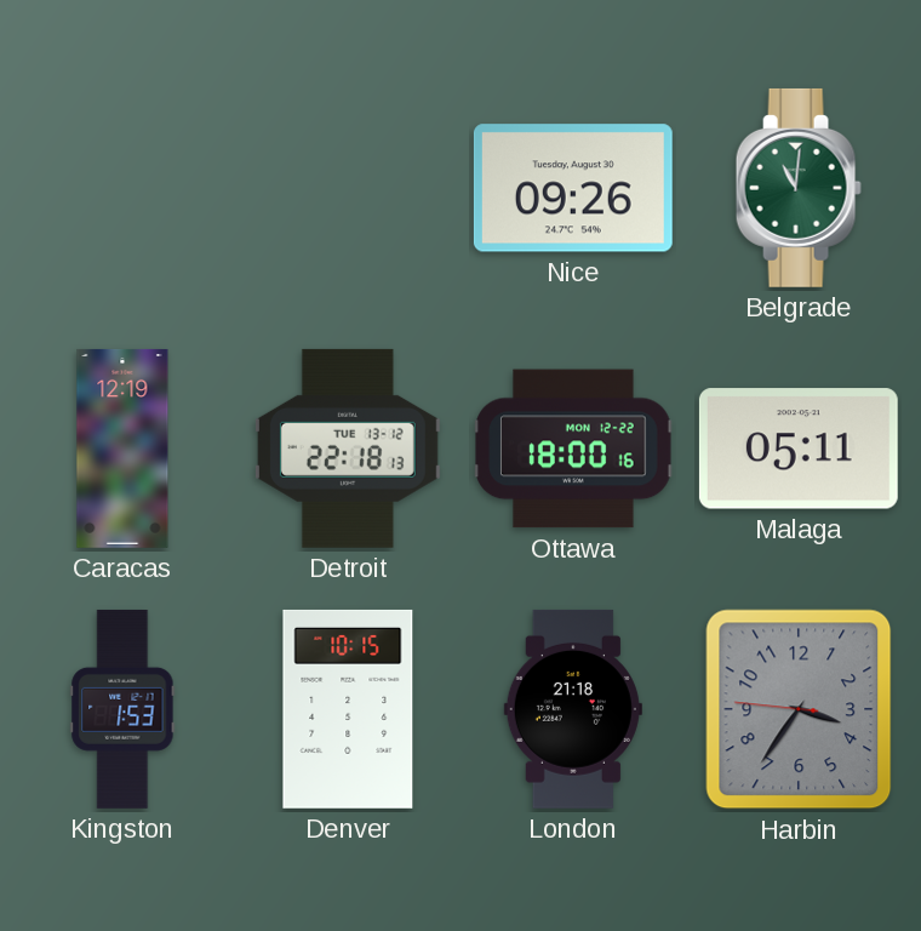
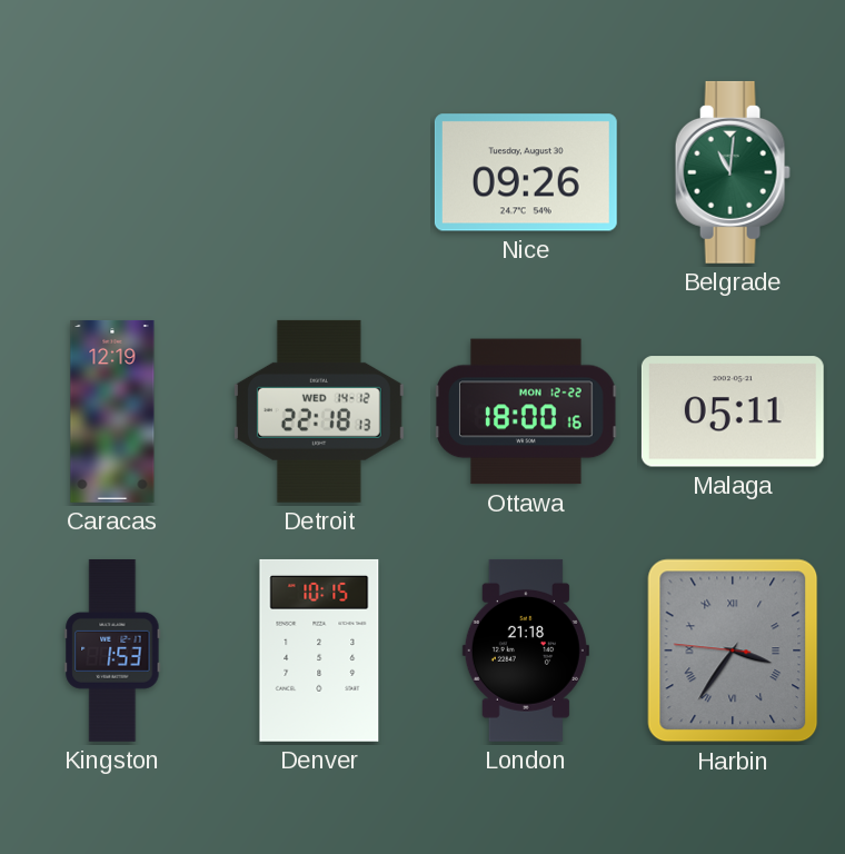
Detroit date: TUE 13-12 -> WED 14-12 (319, 411)
Harbin numerals: Arabic -> Roman (733, 651)
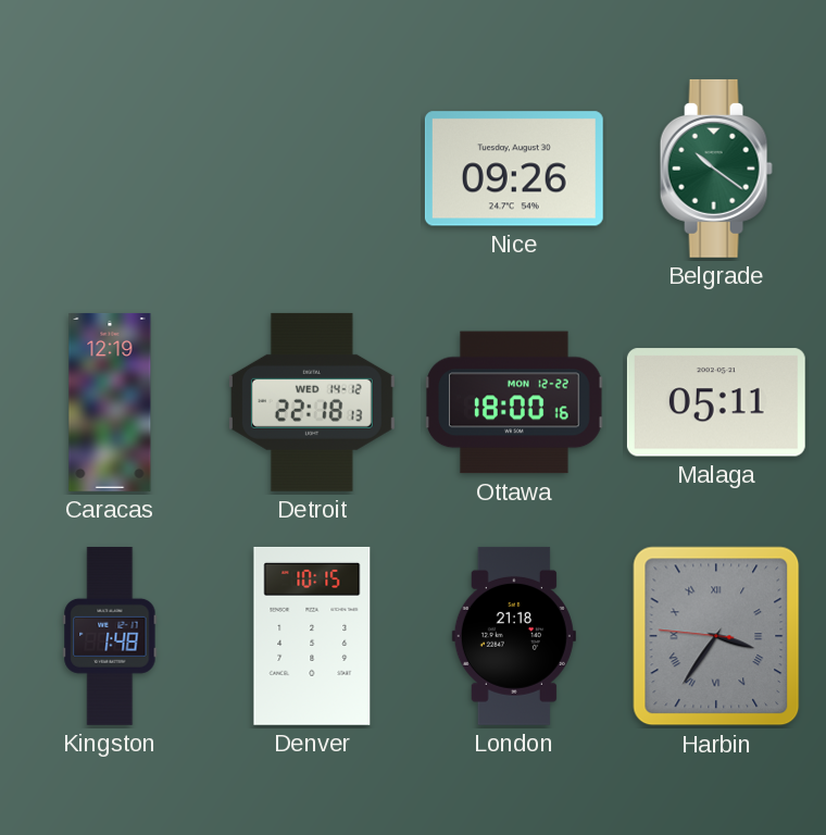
Belgrade: 11:01 -> 10:21 (716, 169)
Kingston: 1:53 -> 1:48 (110, 636)
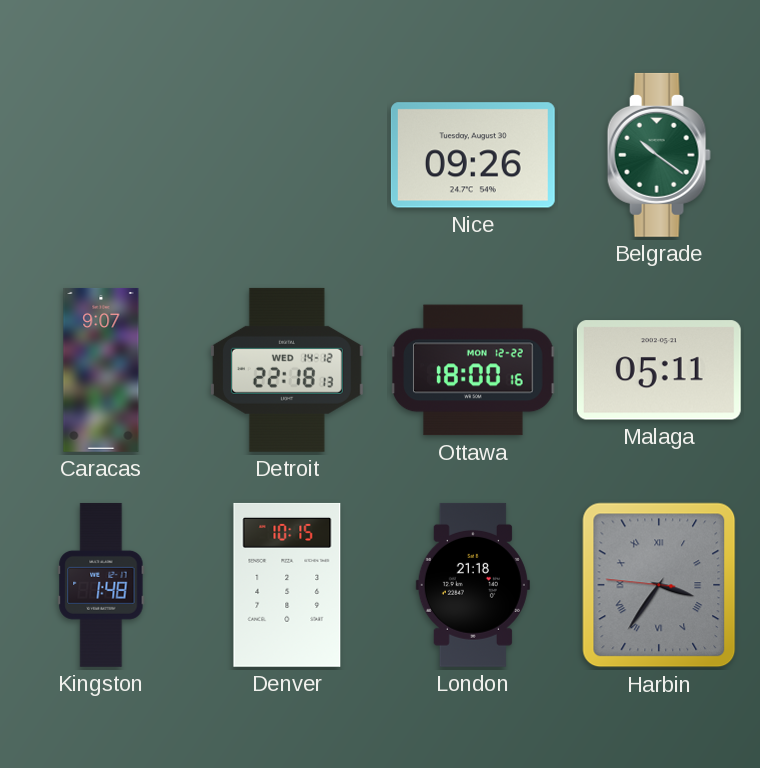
Caracas: 12:19 -> 9:07 (101, 370)
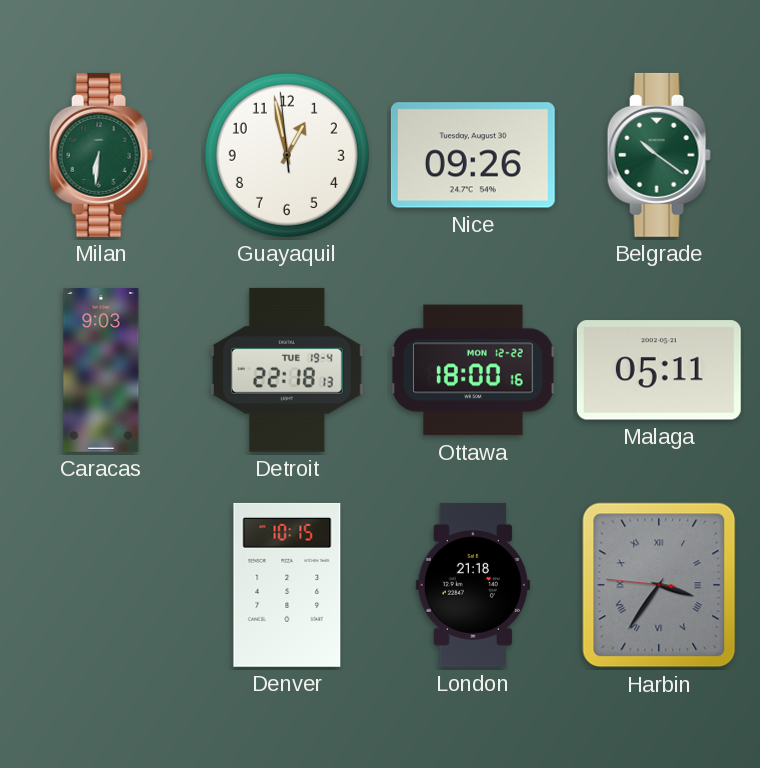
Milan: none -> 6:31 (101, 155)
Guayaquil: none -> 12:57 (287, 155)
Caracas: 9:07 -> 9:03 (101, 370)
Detroit date: WED 14-12 -> TUE 19-4 (287, 370)
Kingston: 1:48 -> none (101, 585)
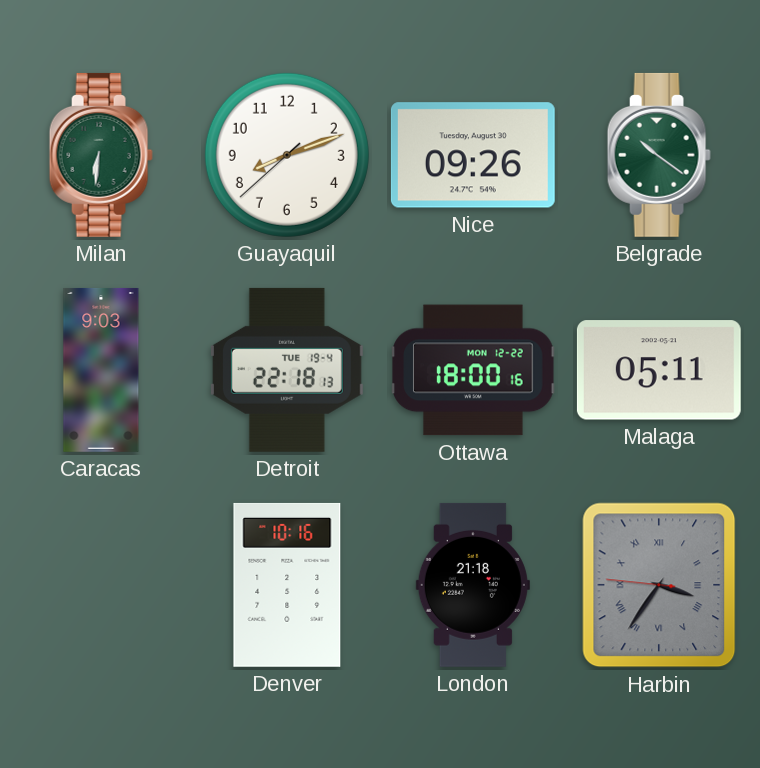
Guayaquil: 12:57 -> 8:11 (287, 155)
Denver: 10:15 -> 10:16 (287, 585)
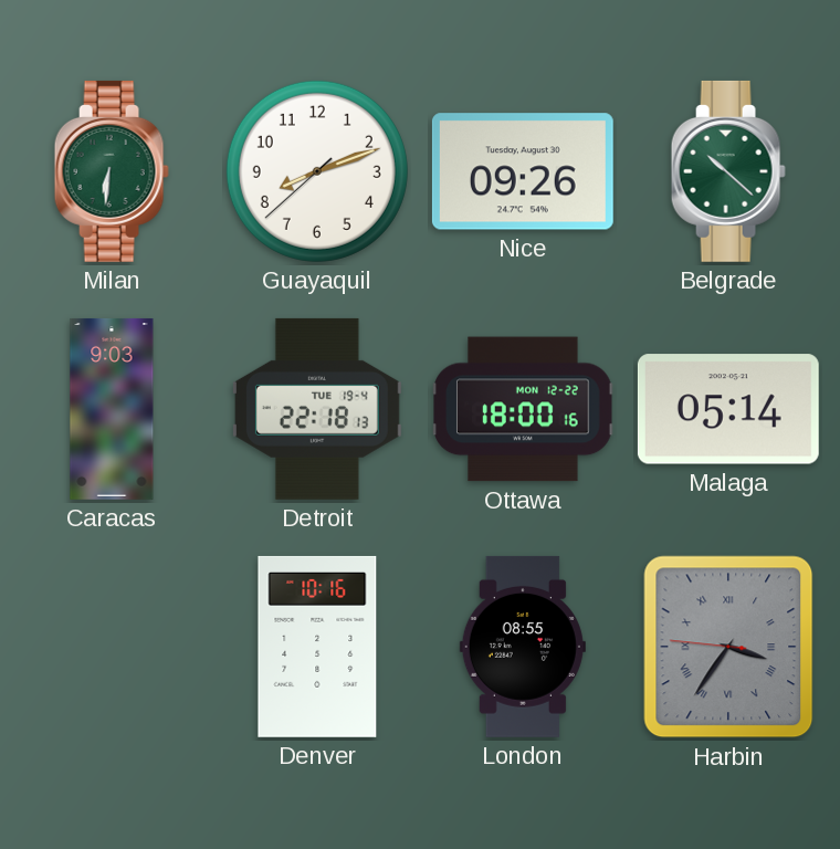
Belgrade: 10:21 -> 10:22 (728, 171)
Malaga: 05:11 -> 05:14 (728, 409)
London: 21:18 -> 08:55 (523, 647)
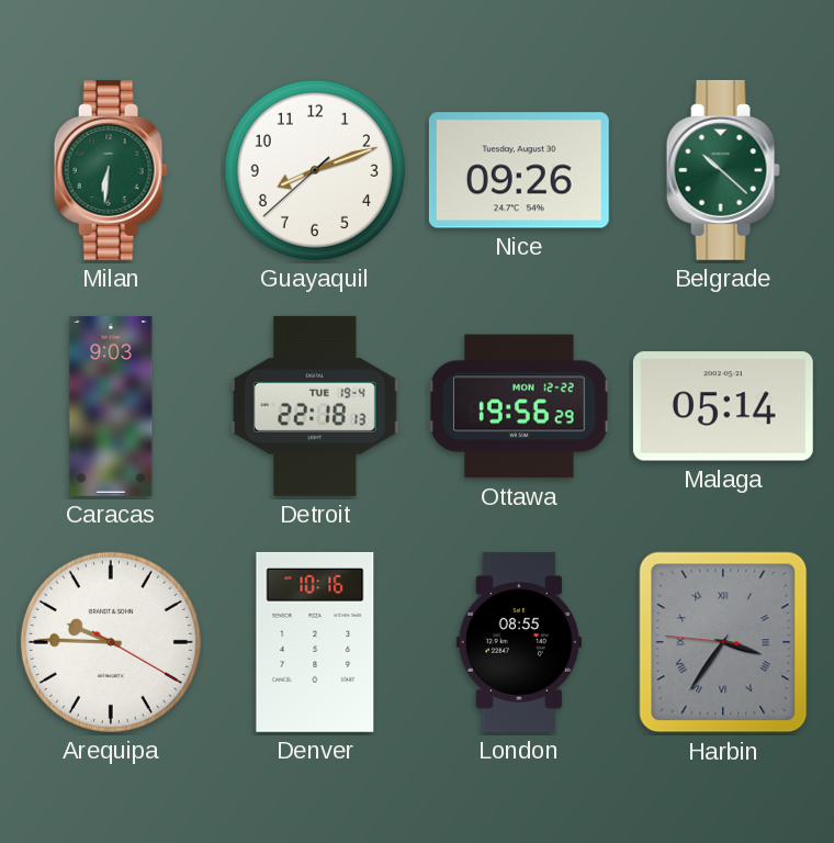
Ottawa: 18:00 -> 19:56 (519, 406)
Arequipa: none -> 9:45 (111, 642)
